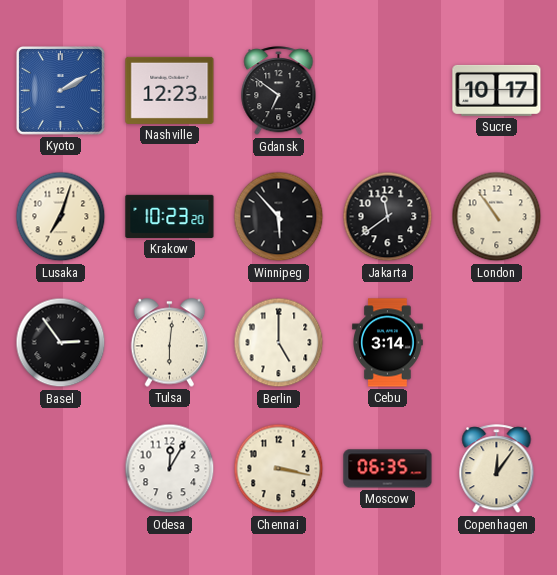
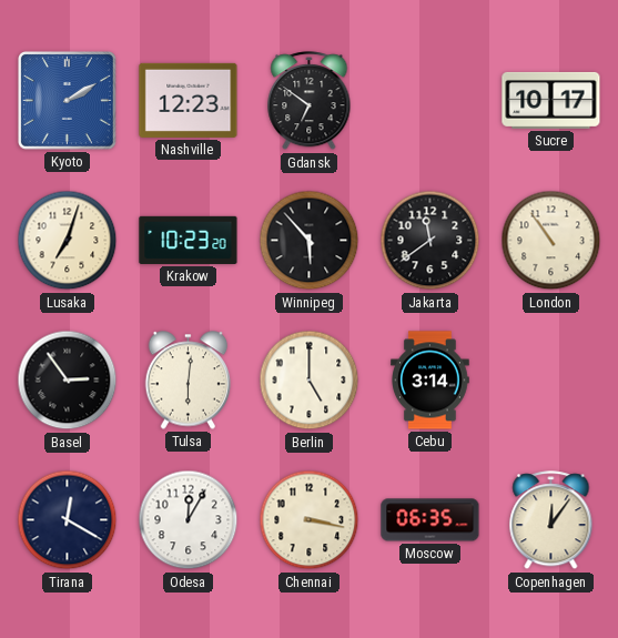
Tirana: none -> 12:20 (68, 520)
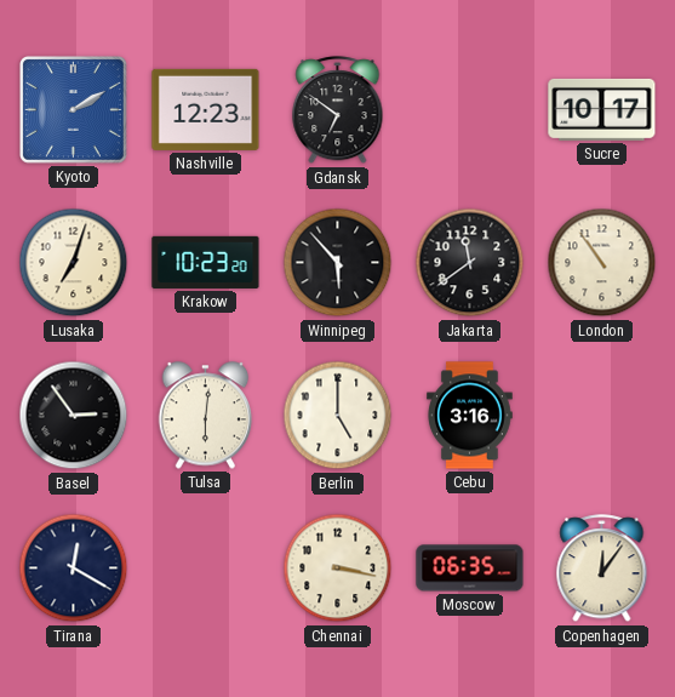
Cebu: 3:14 -> 3:16 (470, 416)
Odesa: 12:05 -> none (189, 520)
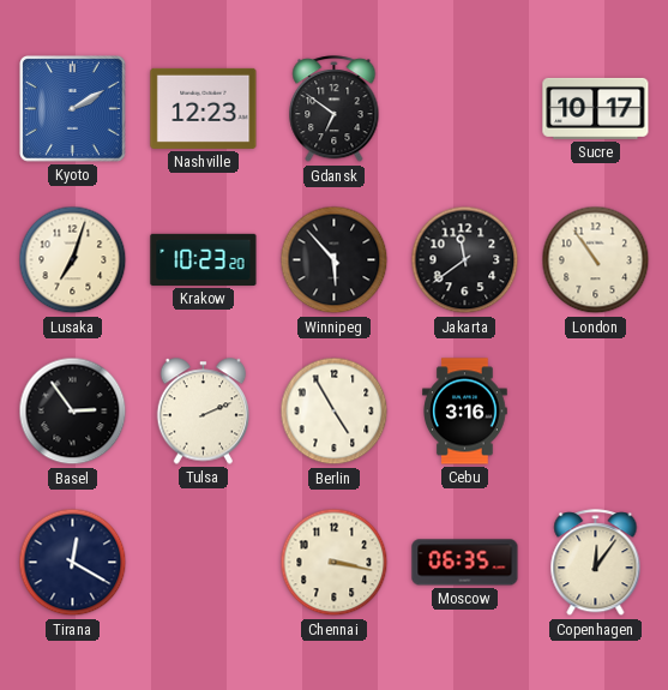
Tulsa: 6:01 -> 2:11 (204, 412)
Berlin: 5:00 -> 4:55 (335, 412)
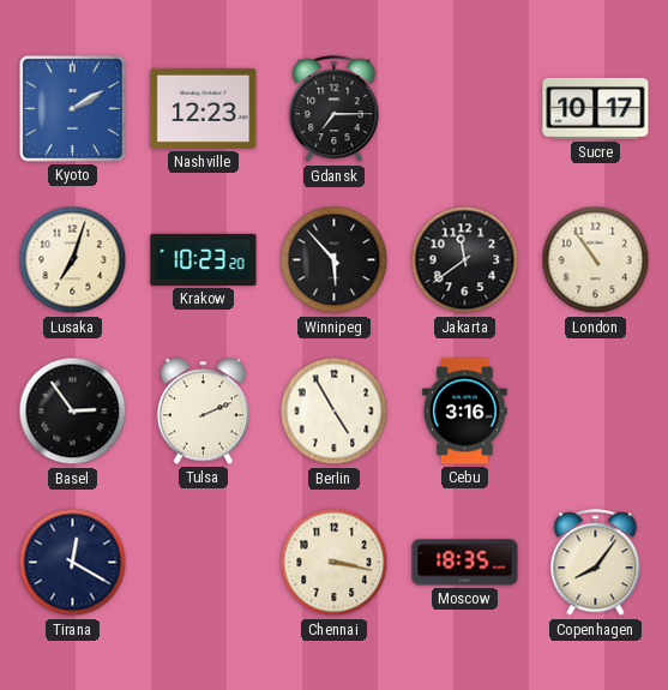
Gdansk: 6:51 -> 7:15 (335, 109)
Moscow: 06:35 -> 18:35 (465, 563)
Copenhagen: 12:06 -> 8:06 (596, 563)
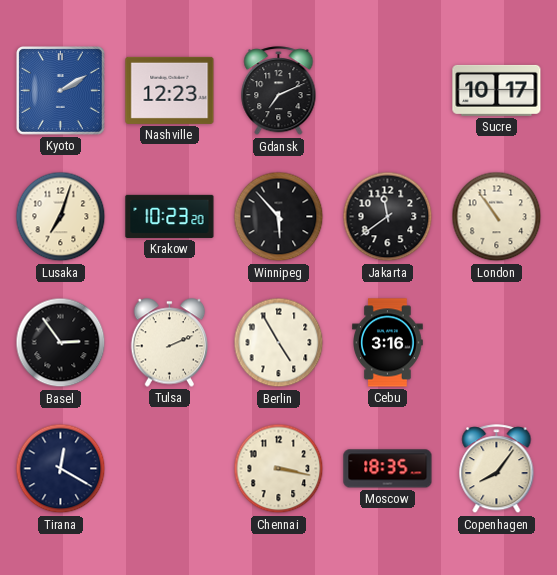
Gdansk: 7:15 -> 7:11 (279, 91)
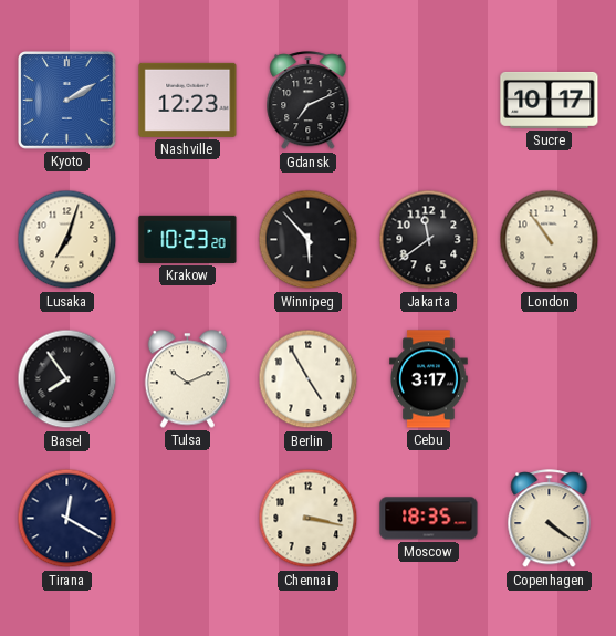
Basel: 2:54 -> 7:54 (67, 379)
Tulsa: 2:11 -> 10:11 (188, 379)
Cebu: 3:16 -> 3:17 (429, 379)
Copenhagen: 8:06 -> 4:21 (550, 519)
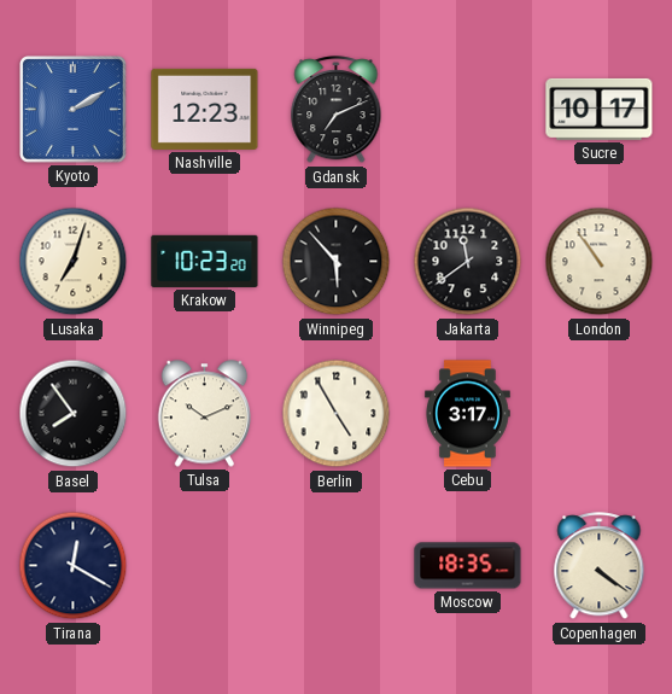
Chennai: 3:17 -> none (309, 519)
